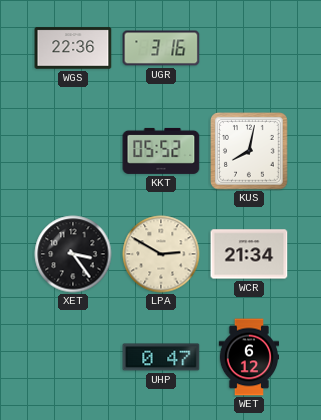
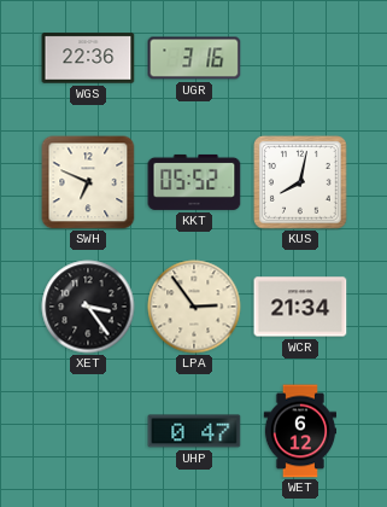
SWH: none -> 6:49 (88, 182)
LPA: 2:50 -> 2:54 (194, 307)
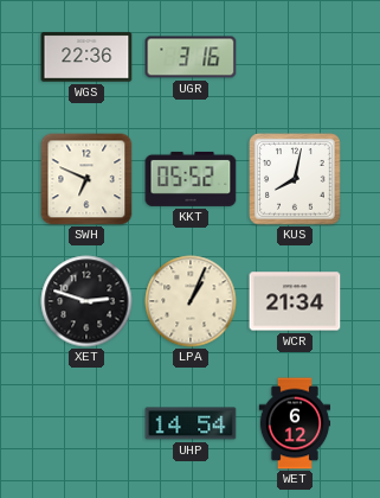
XET: 3:24 -> 2:48 (86, 301)
LPA: 2:54 -> 1:04 (191, 301)
UHP: 0:47 -> 14:54 (191, 423)
